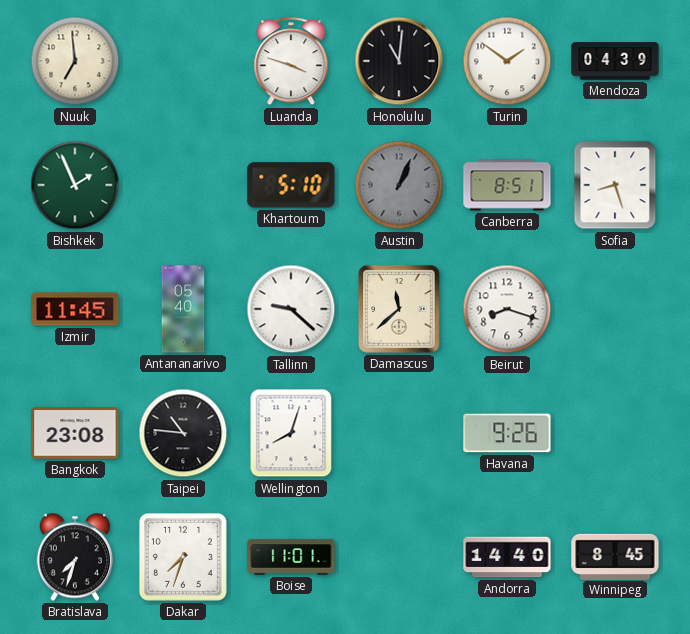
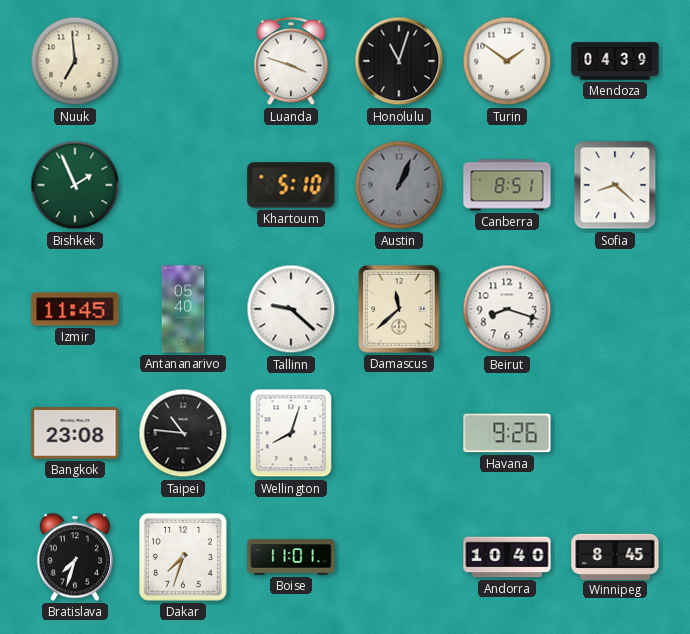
Honolulu: 11:01 -> 11:03 (399, 61)
Sofia: 8:27 -> 8:22 (615, 185)
Andorra: 14:40 -> 10:40 (507, 557)
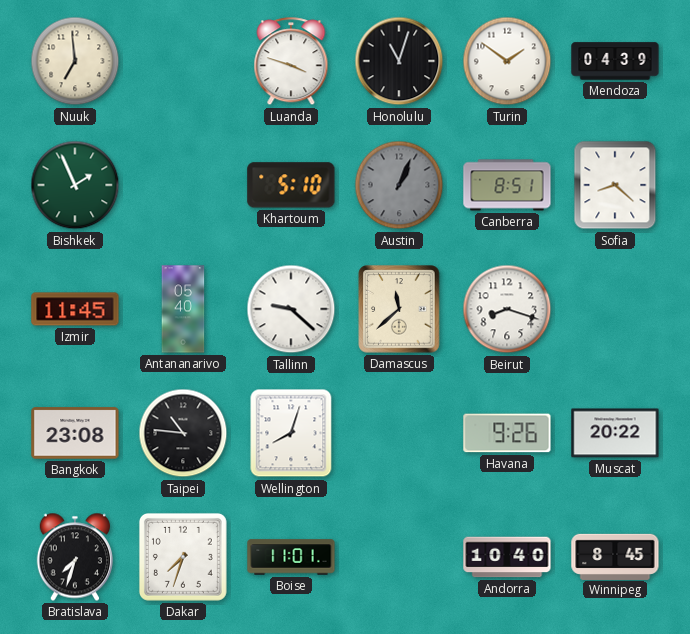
Muscat: none -> 20:22 (615, 433)
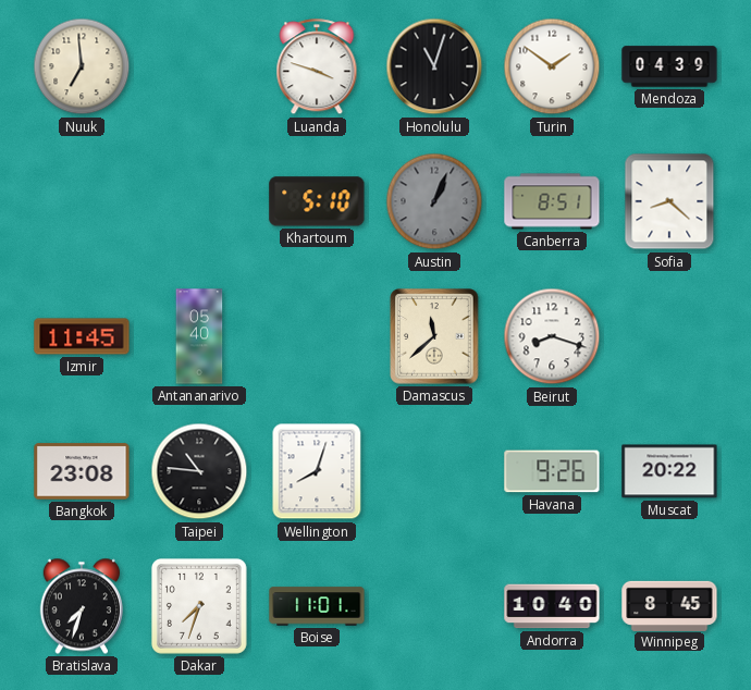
Bishkek: 1:56 -> none (75, 185)
Tallinn: 9:22 -> none (291, 309)
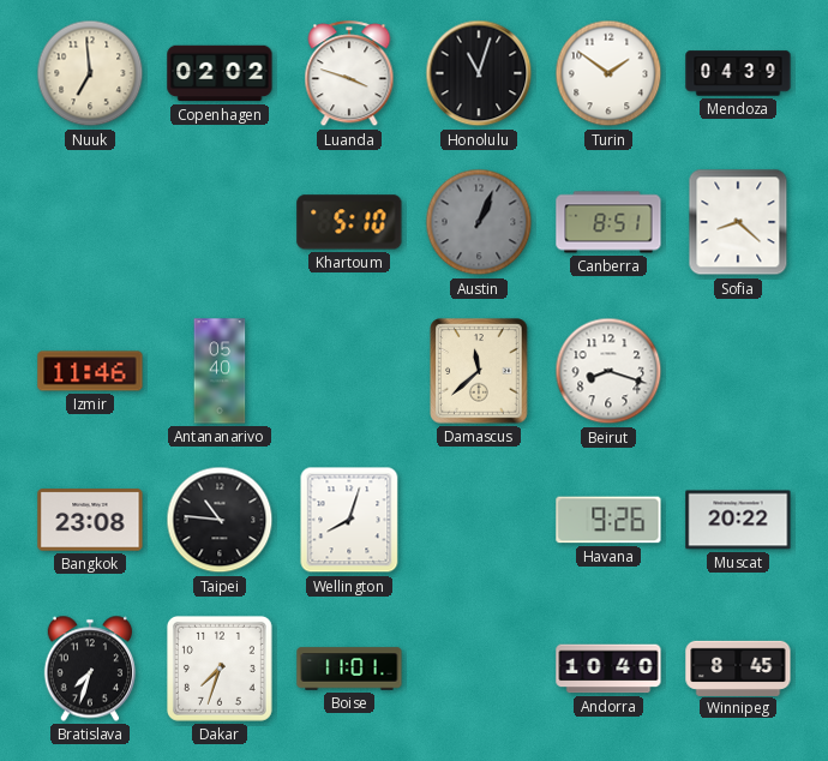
Copenhagen: none -> 02:02 (220, 73)
Izmir: 11:45 -> 11:46 (90, 371)
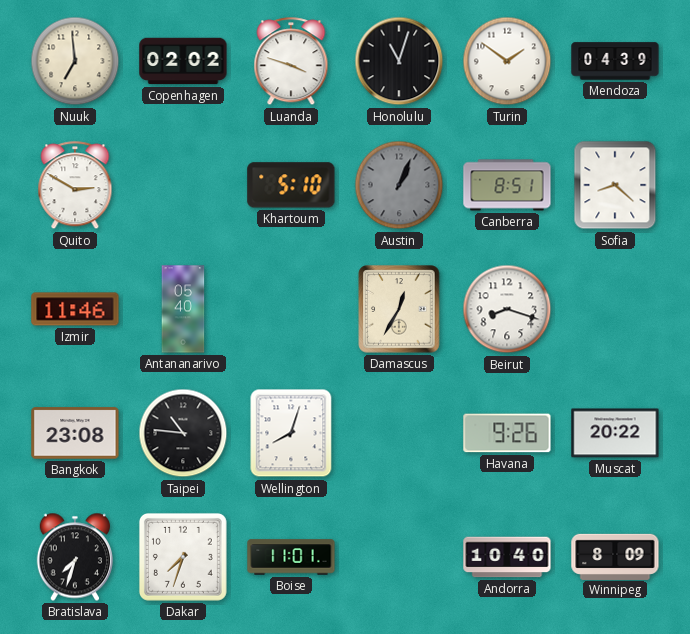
Quito: none -> 2:50 (75, 186)
Damascus: 11:38 -> 12:35 (399, 309)
Winnipeg: 8:45 -> 8:09 (615, 556)
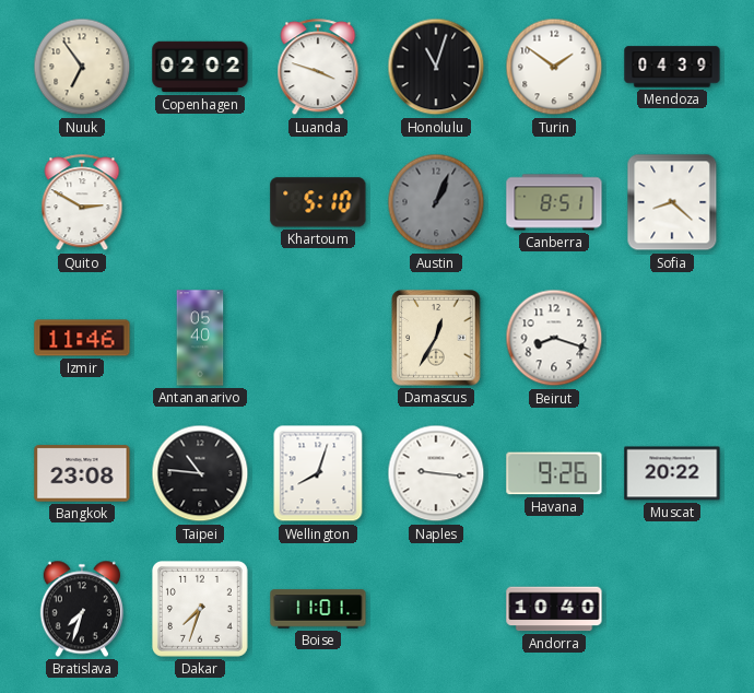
Nuuk: 6:59 -> 6:54 (82, 67)
Naples: none -> 9:16 (436, 473)
Winnipeg: 8:09 -> none (615, 556)
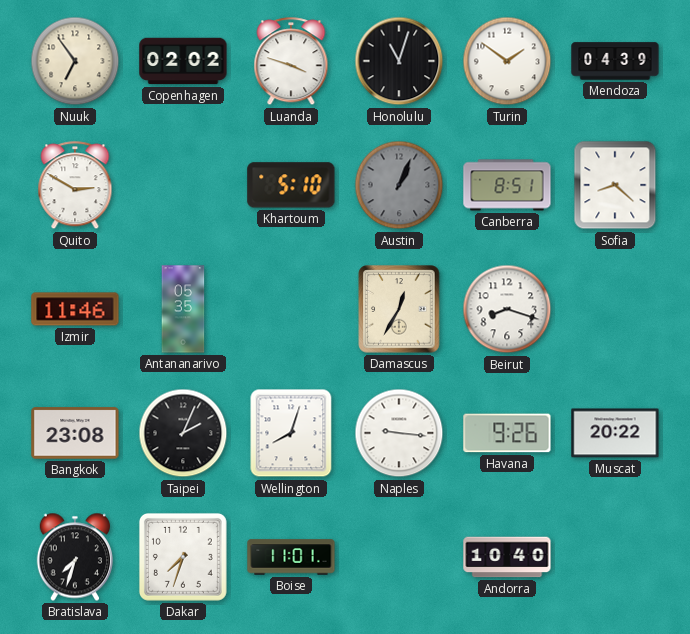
Antananarivo: 05:40 -> 05:35 (183, 309)
Taipei: 10:46 -> 2:04 (183, 433)
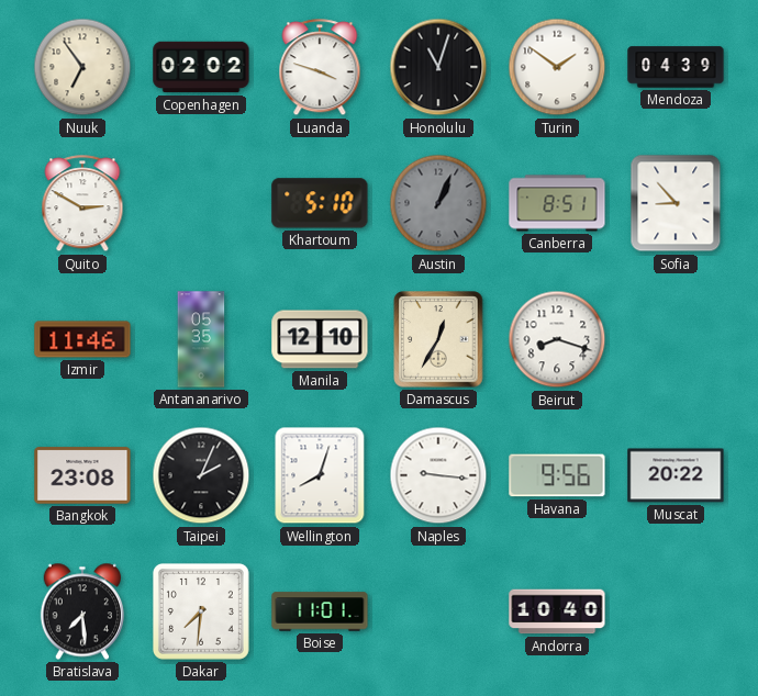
Sofia: 8:22 -> 8:53 (676, 203)
Manila: none -> 12:10 (320, 339)
Havana: 9:26 -> 9:56 (557, 475)
Bratislava: 7:33 -> 7:29 (81, 611)
Dakar: 7:33 -> 7:31 (201, 611)
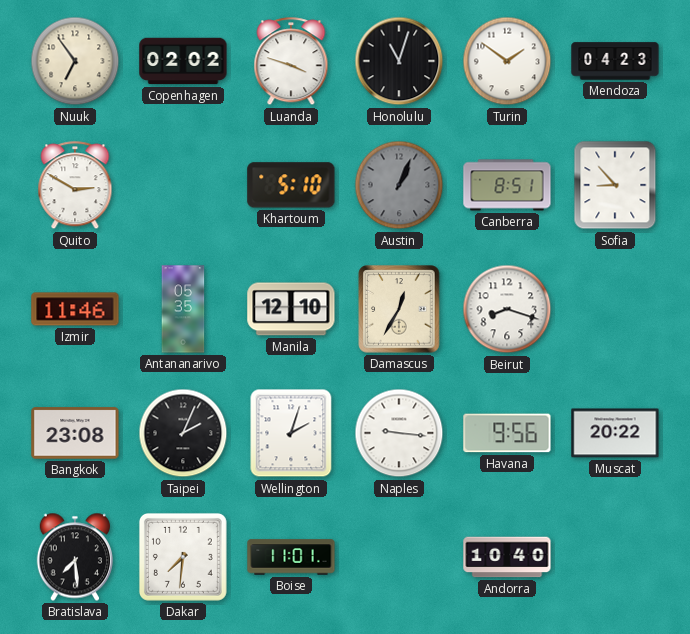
Mendoza: 04:39 -> 04:23 (615, 61)
Wellington: 8:03 -> 2:03 (291, 433)
